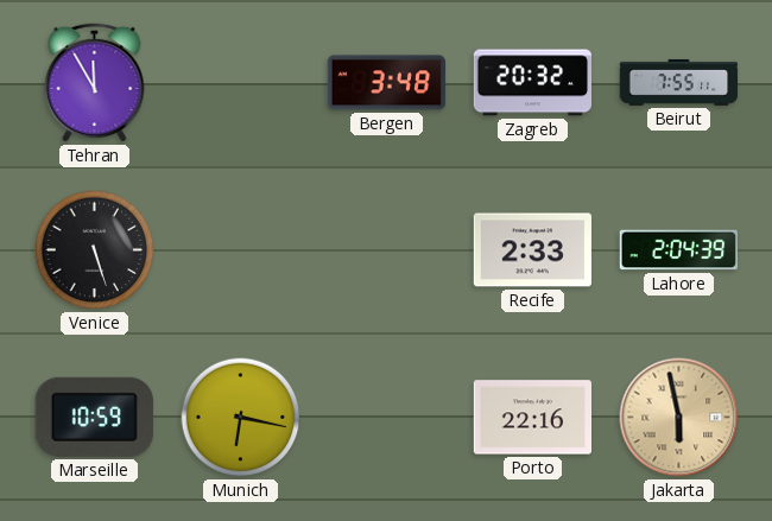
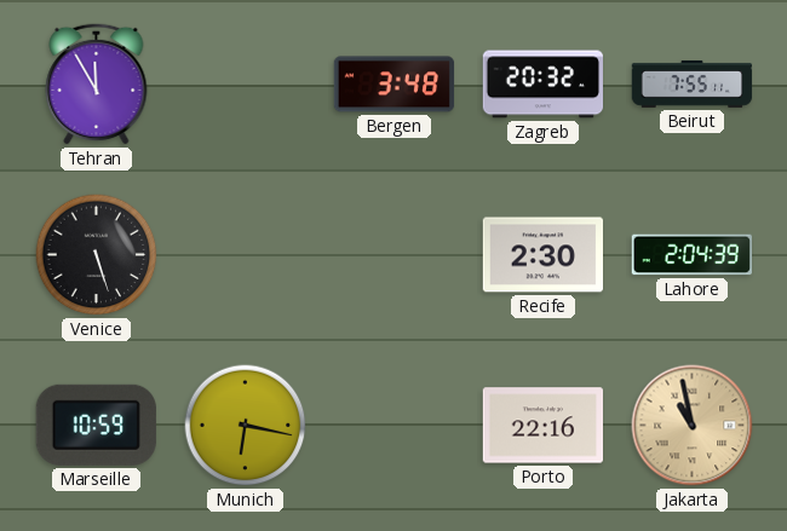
Recife: 2:33 -> 2:30 (544, 255)
Jakarta: 5:58 -> 10:58 (693, 426)
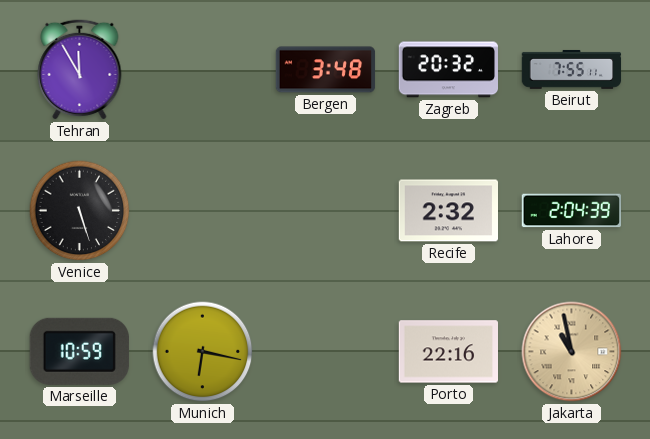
Recife: 2:30 -> 2:32 (449, 211)
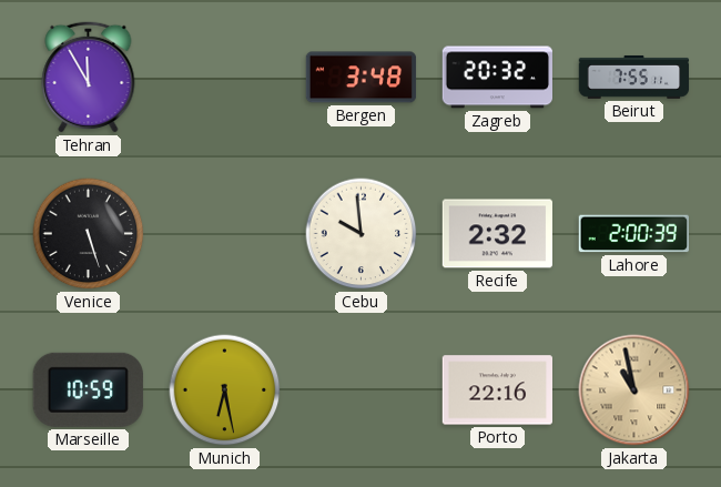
Cebu: none -> 9:59 (362, 234)
Lahore: 2:04 -> 2:00 (633, 234)
Munich: 6:17 -> 6:28 (225, 390)
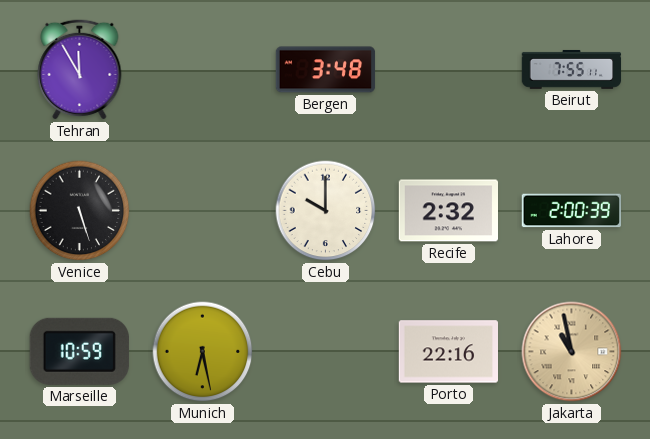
Zagreb: 20:32 -> none (497, 78)
Cebu: 9:59 -> 10:00 (326, 211)
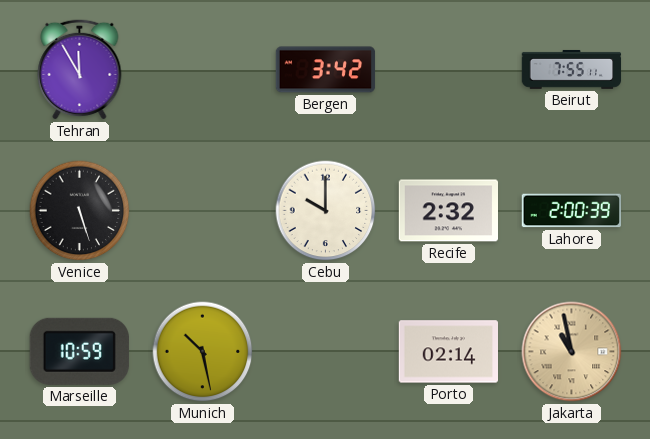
Bergen: 3:48 -> 3:42 (326, 70)
Munich: 6:28 -> 10:28 (203, 352)
Porto: 22:16 -> 02:14 (448, 352)
